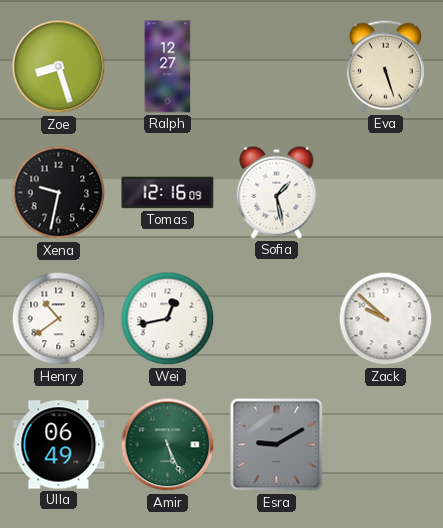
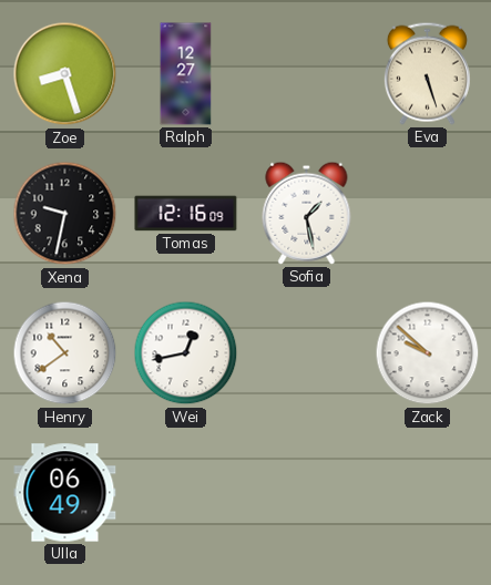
Amir: 5:26 -> none (168, 445)
Esra: 9:10 -> none (277, 445)
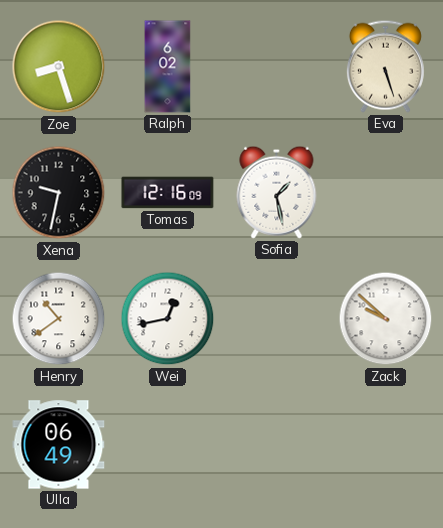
Ralph: 12:27 -> 6:02 (168, 67)
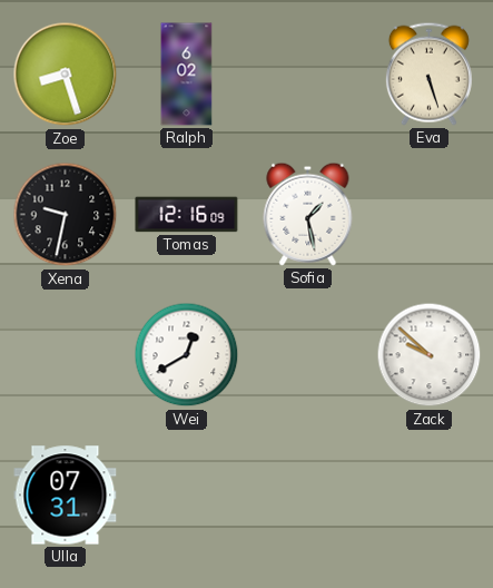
Henry: 10:39 -> none (59, 319)
Wei: 12:43 -> 12:40 (187, 355)
Ulla: 06:49 -> 07:31 (66, 496)
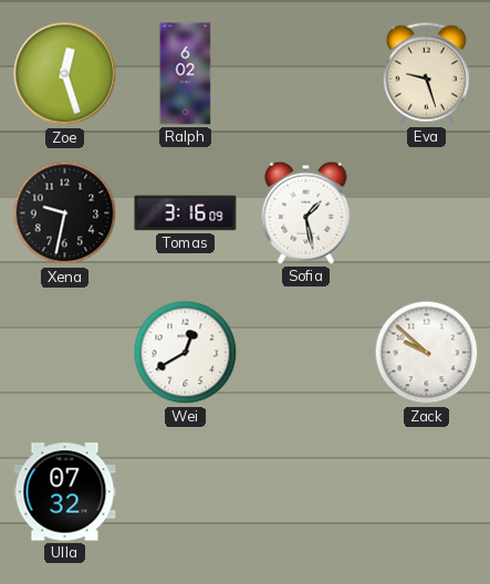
Zoe: 8:27 -> 12:27 (65, 74)
Eva: 5:27 -> 9:27 (426, 73)
Tomas: 12:16 -> 3:16 (186, 213)
Ulla: 07:31 -> 07:32 (65, 492)
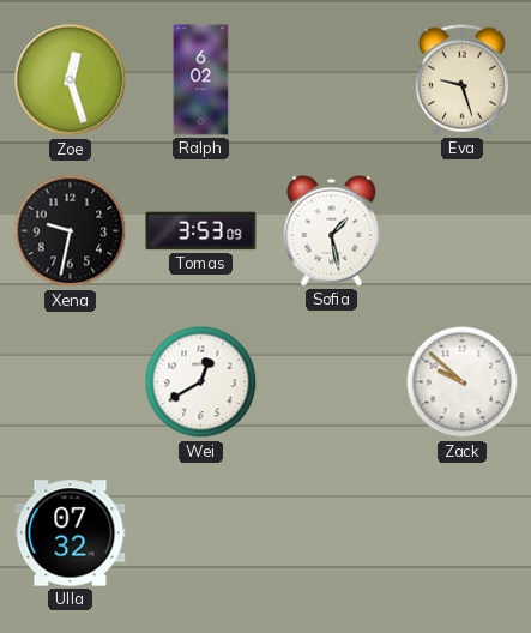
Tomas: 3:16 -> 3:53 (201, 231)
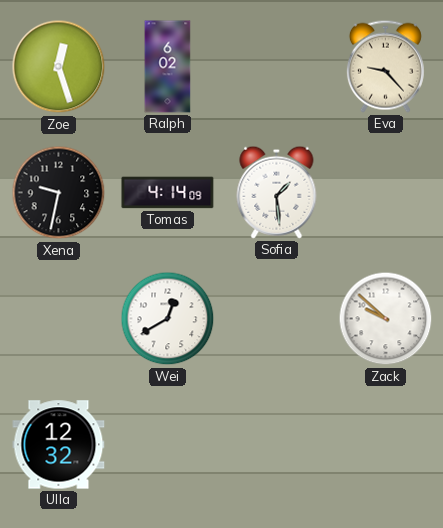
Eva: 9:27 -> 9:23 (385, 66)
Tomas: 3:53 -> 4:14 (168, 193)
Sofia: 1:28 -> 1:29 (277, 192)
Ulla: 07:32 -> 12:32 (59, 445)
